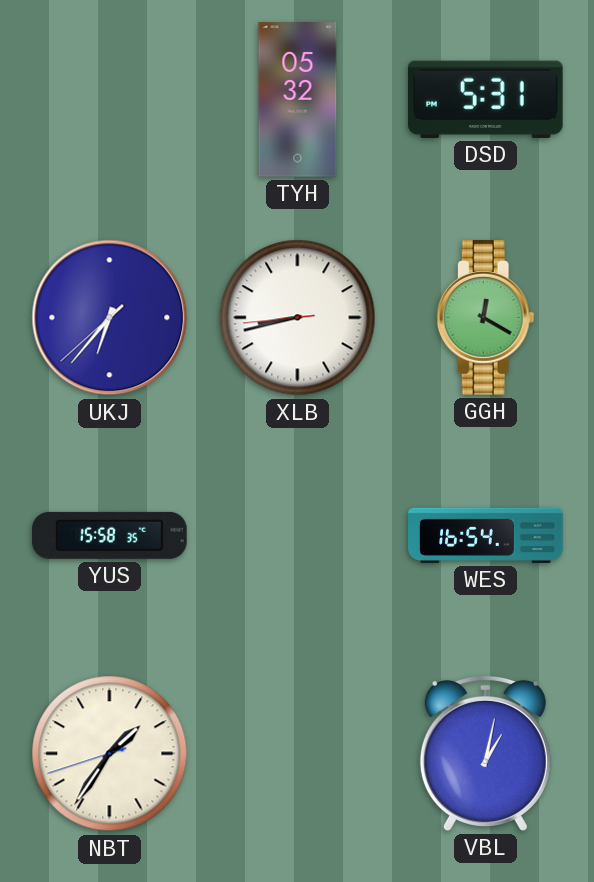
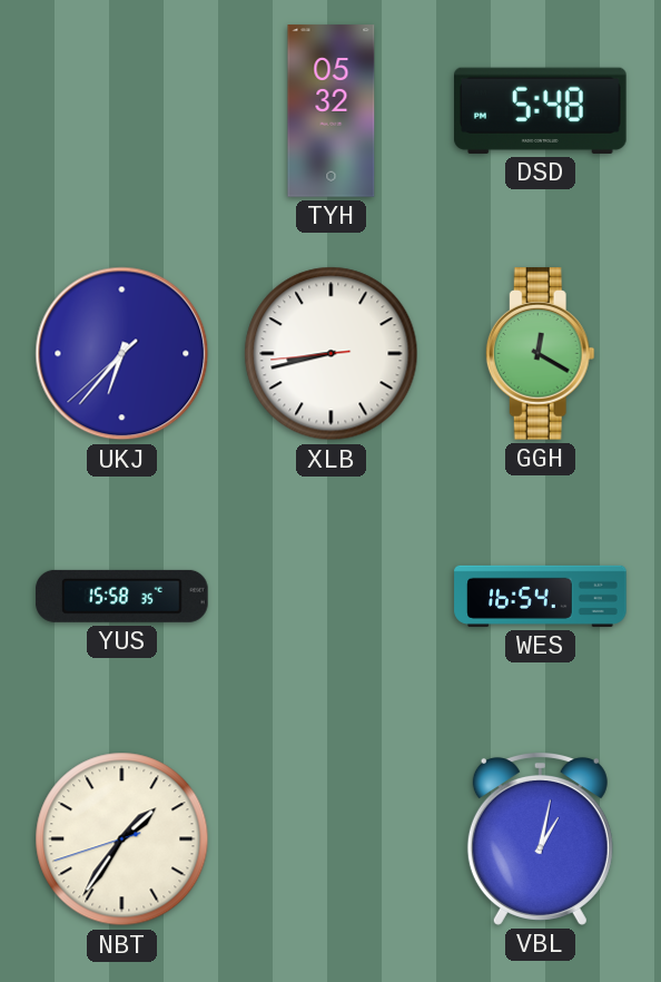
DSD: 5:31 -> 5:48 (541, 110)
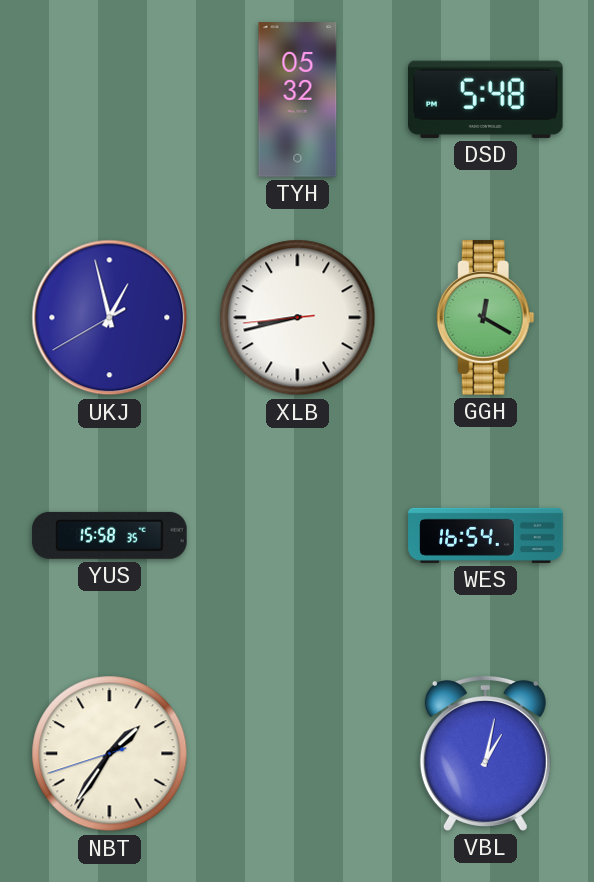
UKJ: 6:36 -> 12:57 (110, 318)
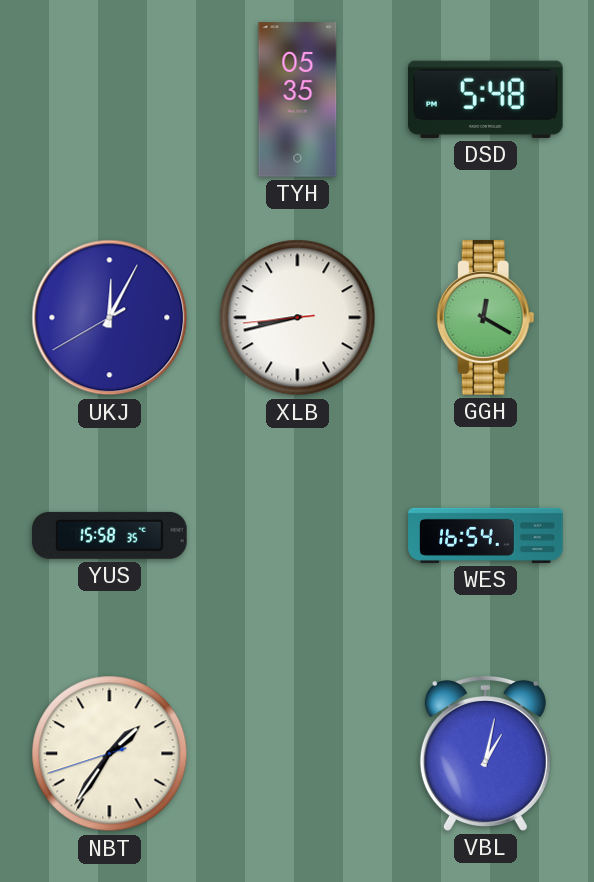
TYH: 05:32 -> 05:35 (298, 100)
UKJ: 12:57 -> 12:04 (110, 318)
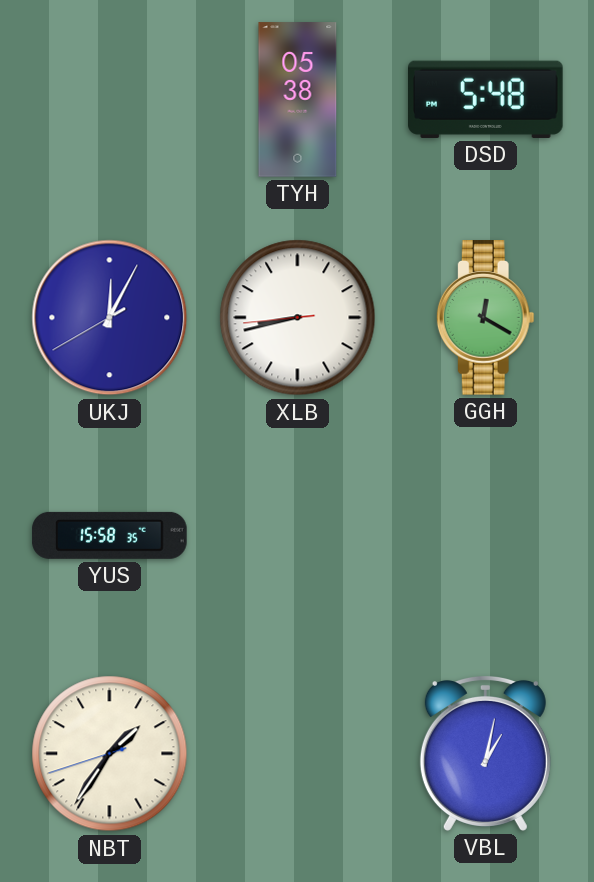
TYH: 05:35 -> 05:38 (298, 100)
WES: 16:54 -> none (486, 535)
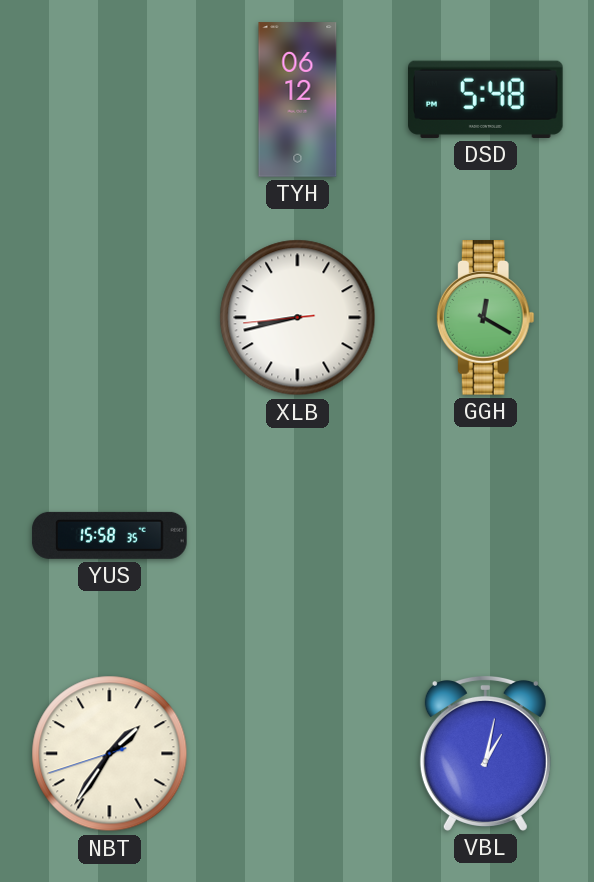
TYH: 05:38 -> 06:12 (298, 100)
UKJ: 12:04 -> none (110, 318)
